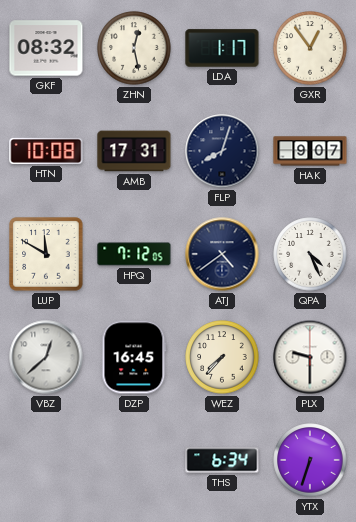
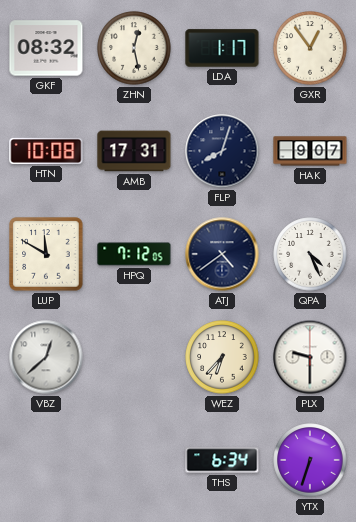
DZP: 16:45 -> none (134, 357)
WEZ: 7:37 -> 6:37 (222, 357)
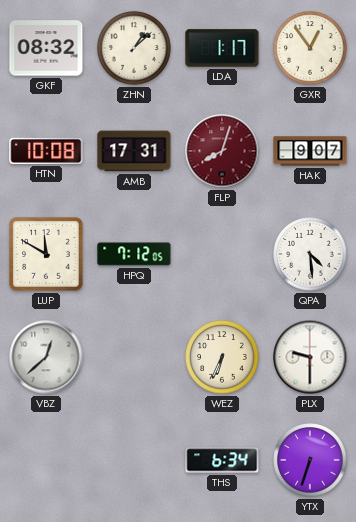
ZHN: 12:28 -> 1:08 (134, 48)
FLP dial: navy -> burgundy (222, 151)
ATJ: 4:39 -> none (222, 254)
QPA: 4:26 -> 4:29 (310, 254)
WEZ: 6:37 -> 6:34 (222, 357)
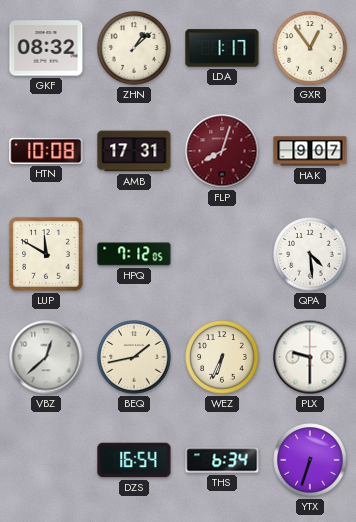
BEQ: none -> 1:43 (134, 357)
DZS: none -> 16:54 (134, 460)
